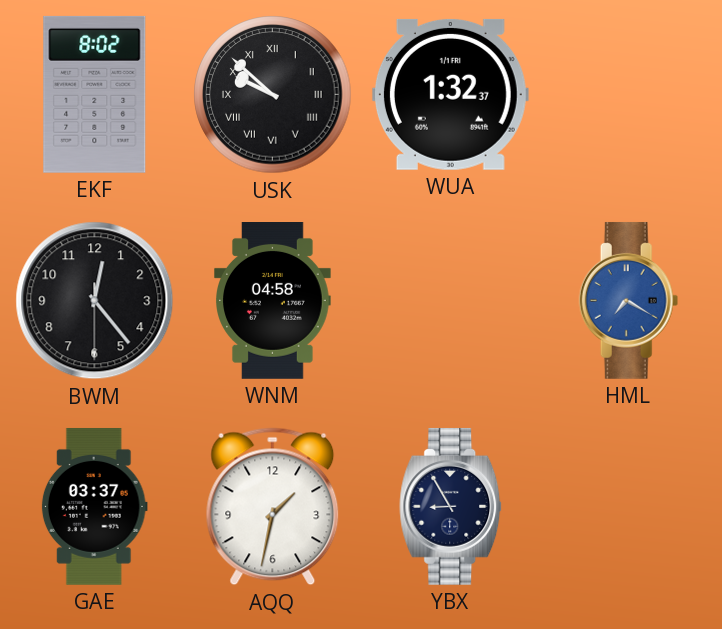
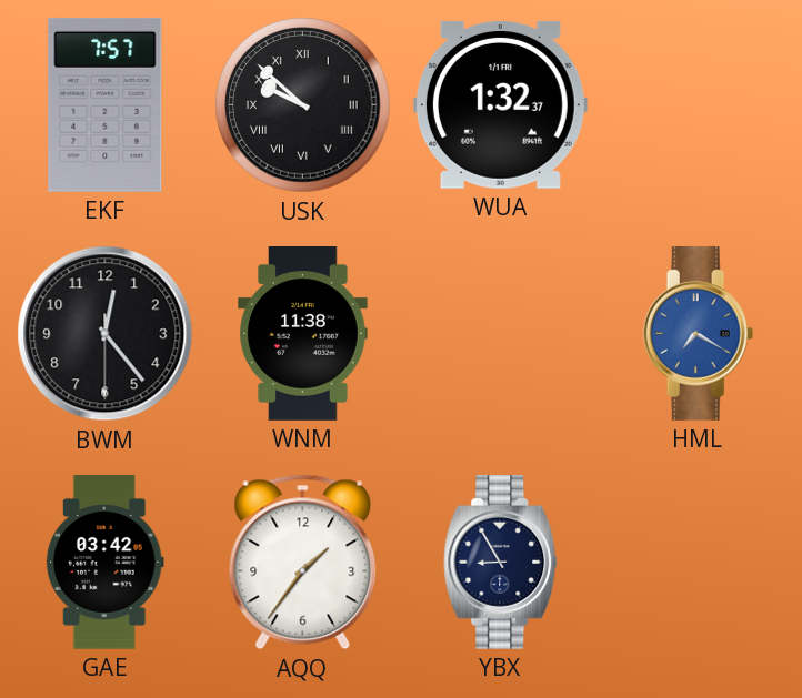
EKF: 8:02 -> 7:57 (106, 104)
WNM: 04:58 -> 11:38 (303, 334)
GAE: 03:37 -> 03:42 (104, 563)
AQQ: 1:32 -> 1:36 (303, 563)
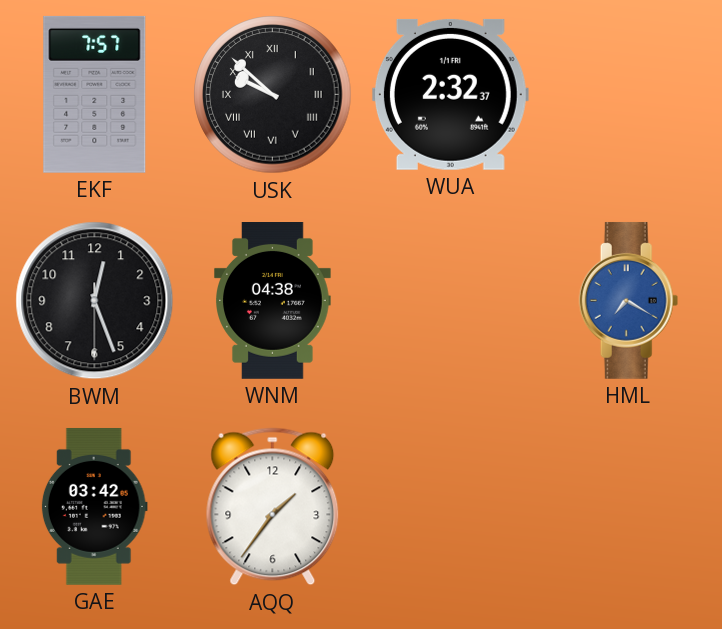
WUA: 1:32 -> 2:32 (450, 94)
BWM: 12:23 -> 12:26 (95, 301)
WNM: 11:38 -> 04:38 (273, 301)
YBX: 8:55 -> none (501, 562)
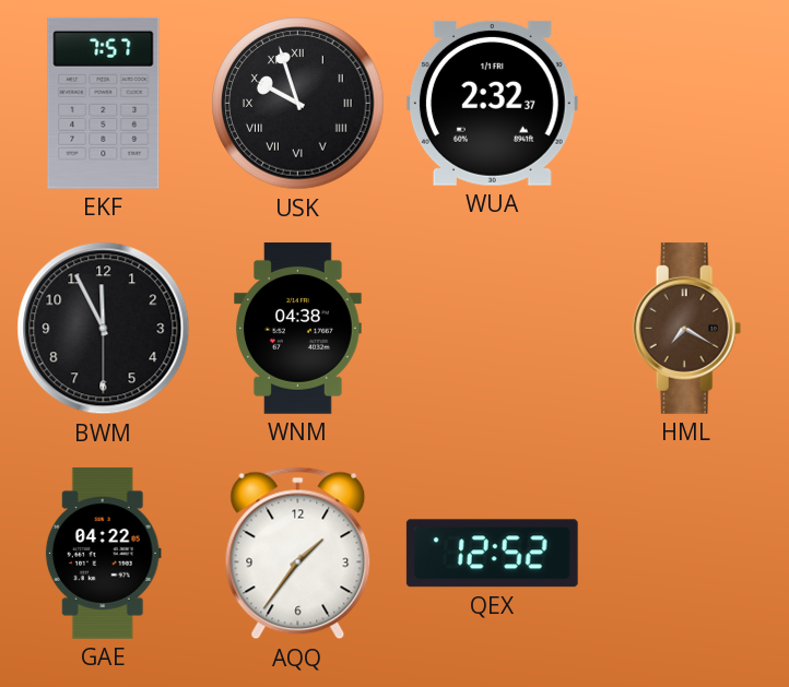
USK: 9:52 -> 9:57 (298, 104)
BWM: 12:26 -> 11:55 (104, 329)
HML dial: blue -> brown (687, 328)
GAE: 03:42 -> 04:22 (103, 554)
QEX: none -> 12:52 (492, 554)
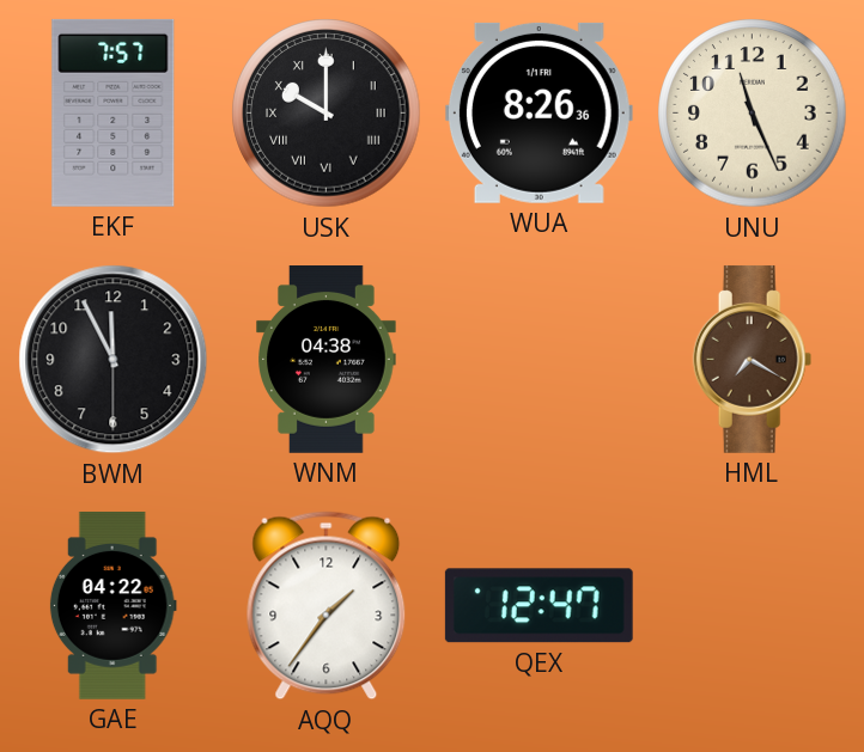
USK: 9:57 -> 10:00 (327, 114)
WUA: 2:32 -> 8:26 (539, 112)
UNU: none -> 11:26 (753, 114)
QEX: 12:52 -> 12:47 (539, 606)
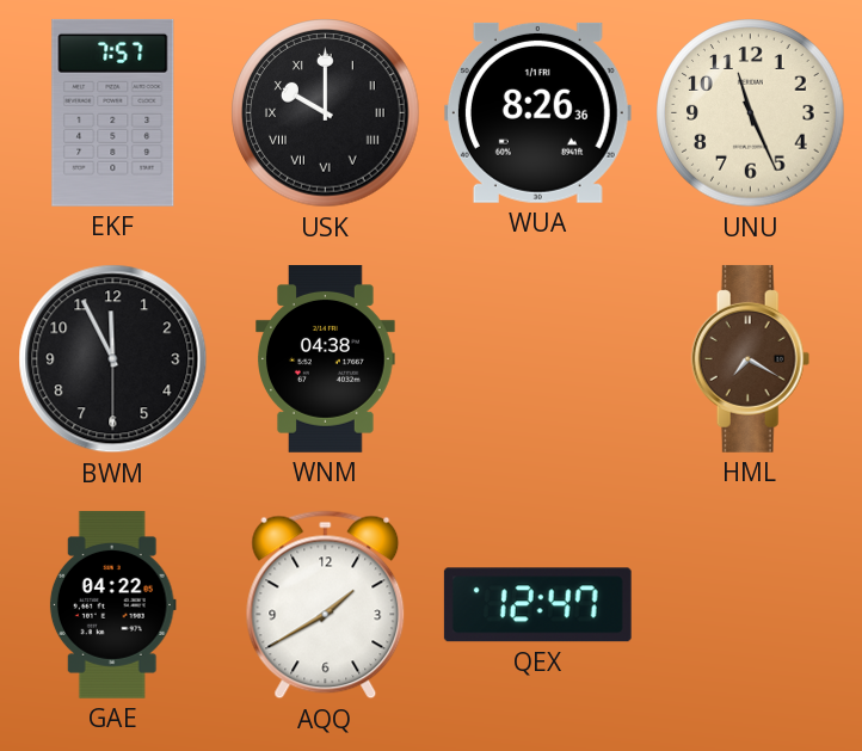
AQQ: 1:36 -> 1:40 (326, 605)
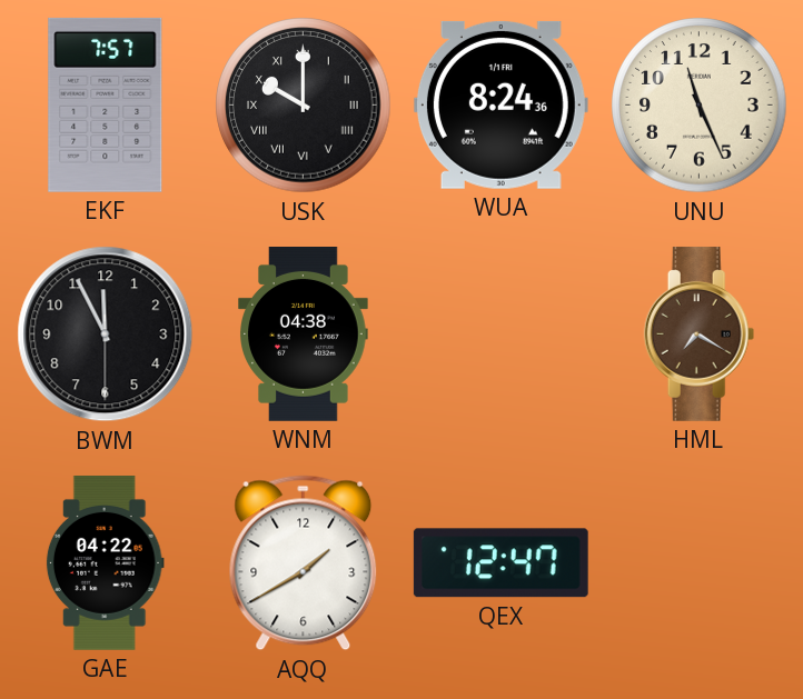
WUA: 8:26 -> 8:24 (500, 104)
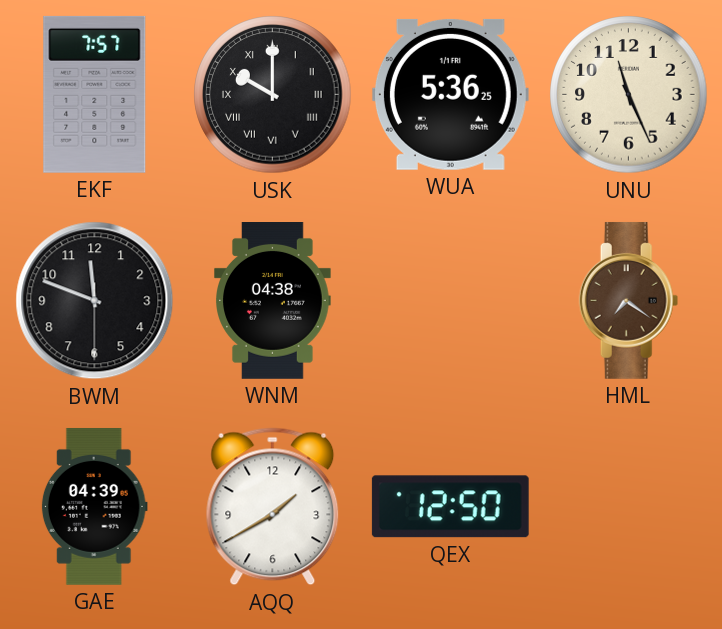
WUA: 8:24 -> 5:36 (450, 94)
BWM: 11:55 -> 11:48 (95, 301)
HML: 7:20 -> 7:21 (629, 300)
GAE: 04:22 -> 04:39 (94, 507)
QEX: 12:47 -> 12:50 (450, 507)
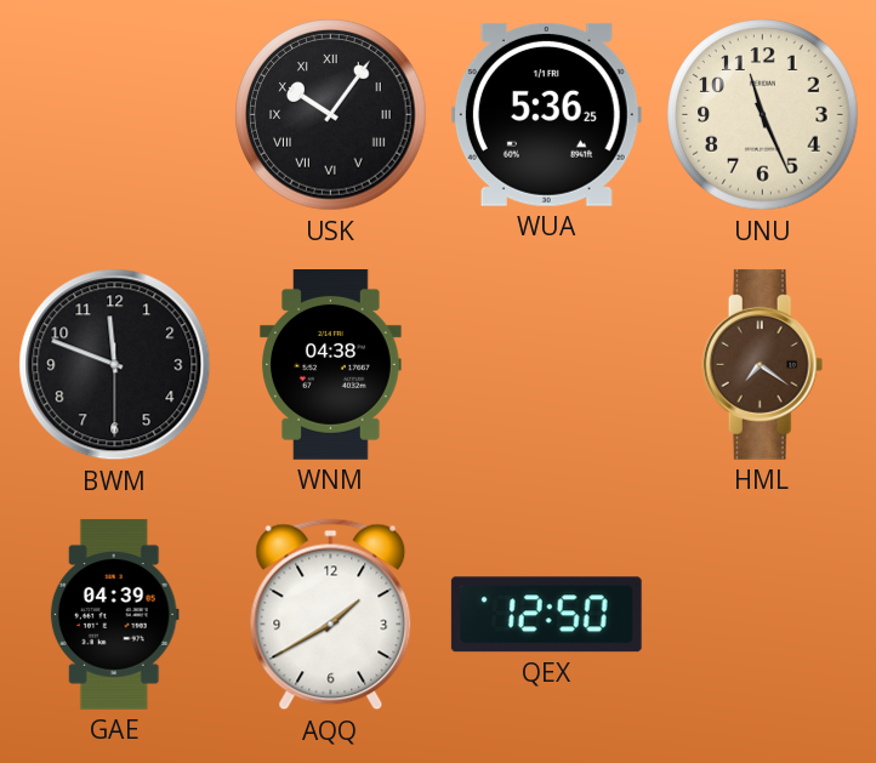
EKF: 7:57 -> none (95, 94)
USK: 10:00 -> 10:06 (331, 115)
